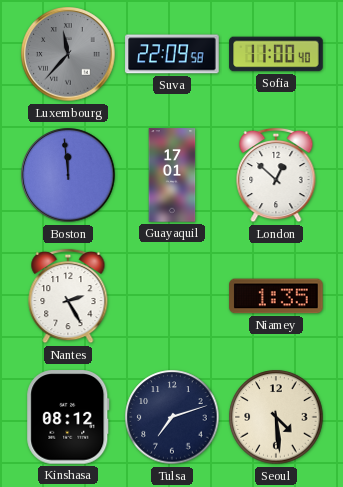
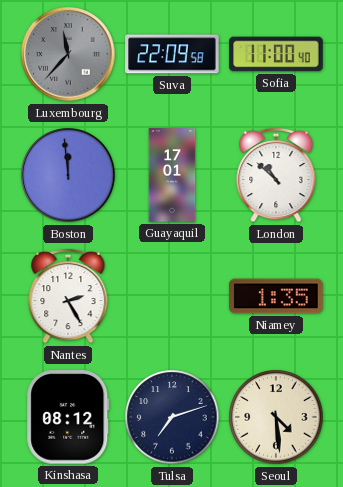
London: 12:52 -> 10:52 (276, 175)
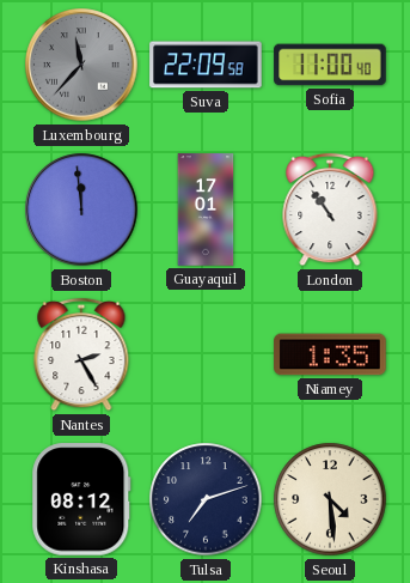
London: 10:52 -> 10:54 (330, 209)
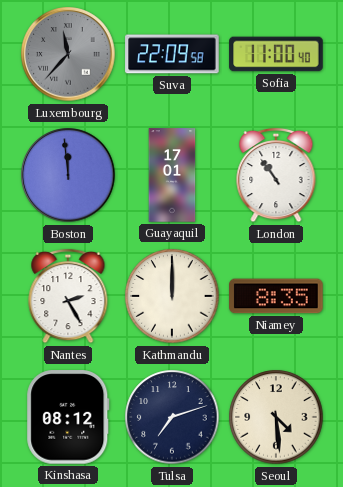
Kathmandu: none -> 12:00 (172, 296)
Niamey: 1:35 -> 8:35 (276, 296)
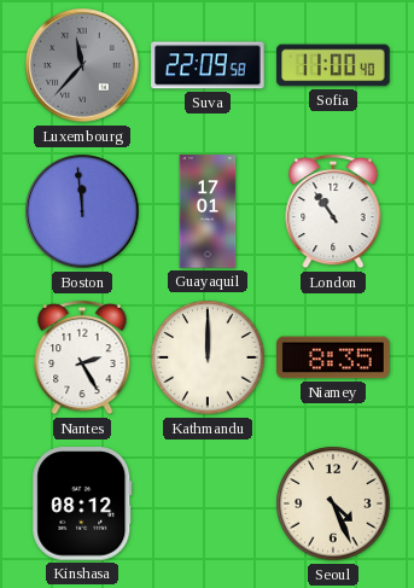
Tulsa: 7:12 -> none (172, 417)
Seoul: 4:29 -> 4:26 (333, 503)
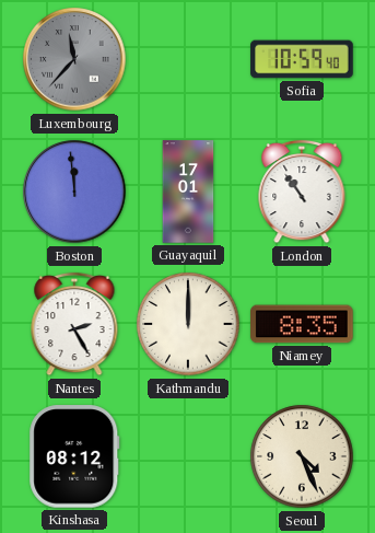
Suva: 22:09 -> none (208, 65)
Sofia: 11:00 -> 10:59 (302, 59)
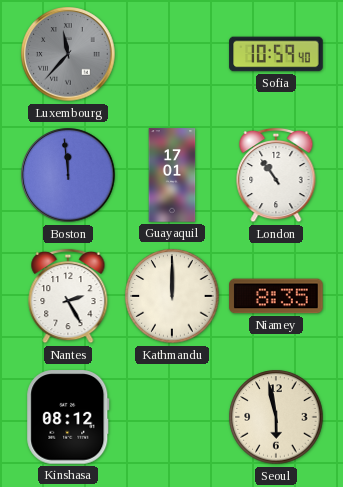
Seoul: 4:26 -> 5:58 (276, 417)
